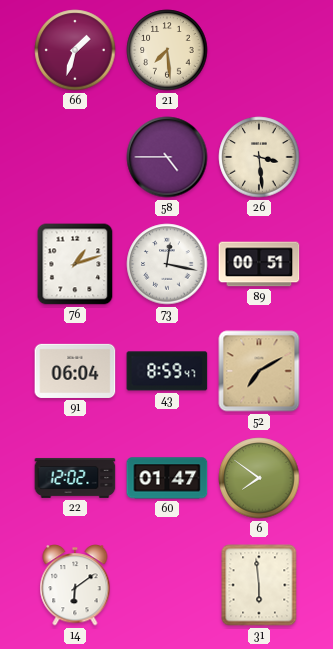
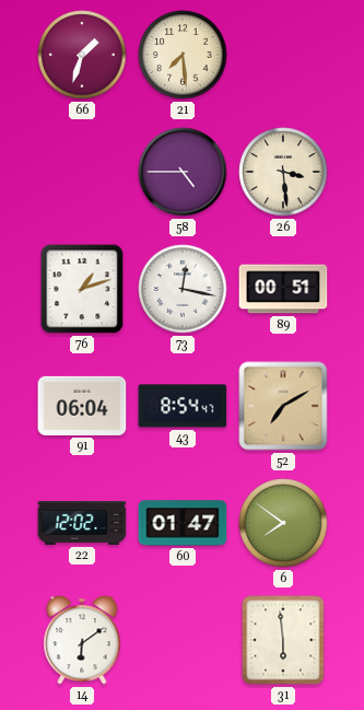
43: 8:59 -> 8:54 (183, 406)
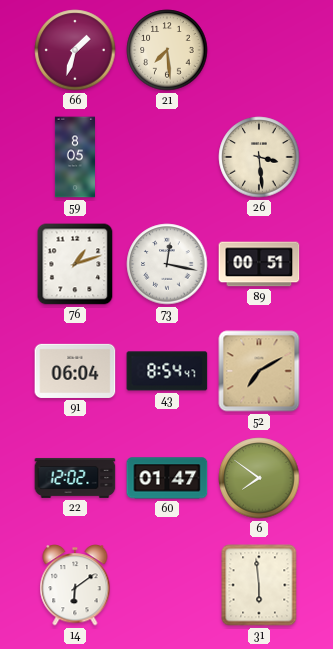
59: none -> 8:05 (74, 157)
58: 4:45 -> none (183, 172)
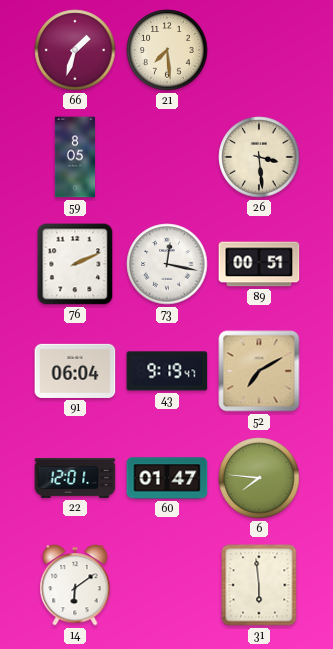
76: 1:12 -> 2:11 (75, 264)
43: 8:54 -> 9:19 (167, 371)
22: 12:02 -> 12:01 (75, 478)
6: 7:51 -> 7:46 (259, 478)
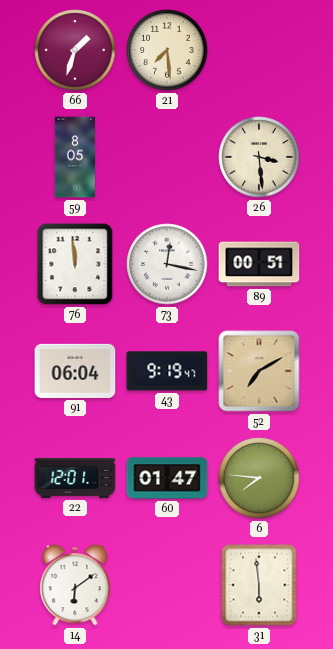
76: 2:11 -> 11:59 (75, 264)
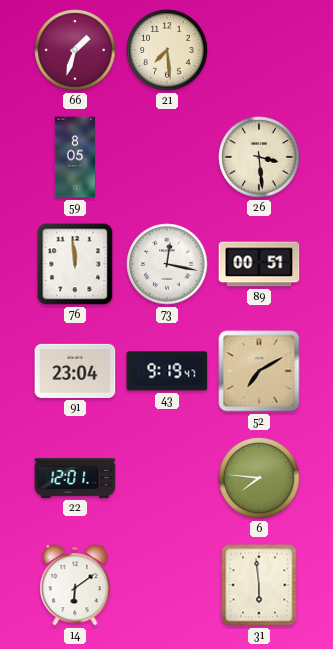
91: 06:04 -> 23:04 (75, 371)
60: 01:47 -> none (167, 478)
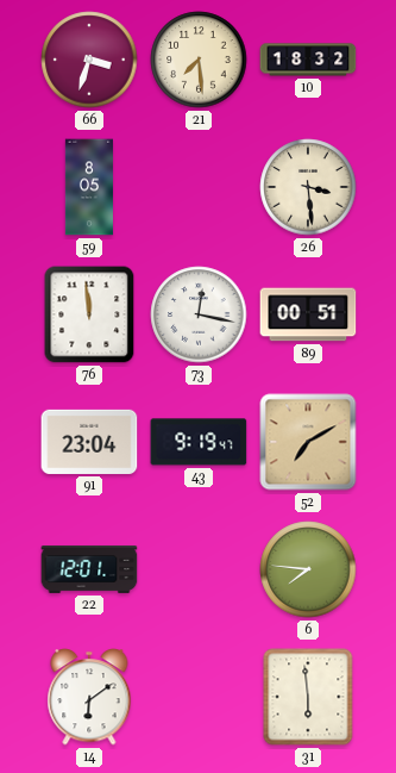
66: 1:33 -> 3:33 (89, 60)
10: none -> 18:32 (308, 60)
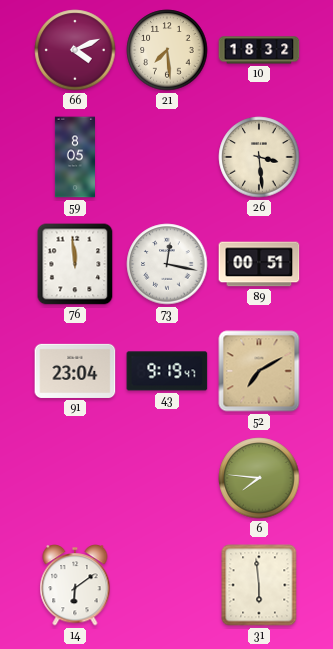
66: 3:33 -> 4:11 (75, 50)
22: 12:01 -> none (89, 569)
